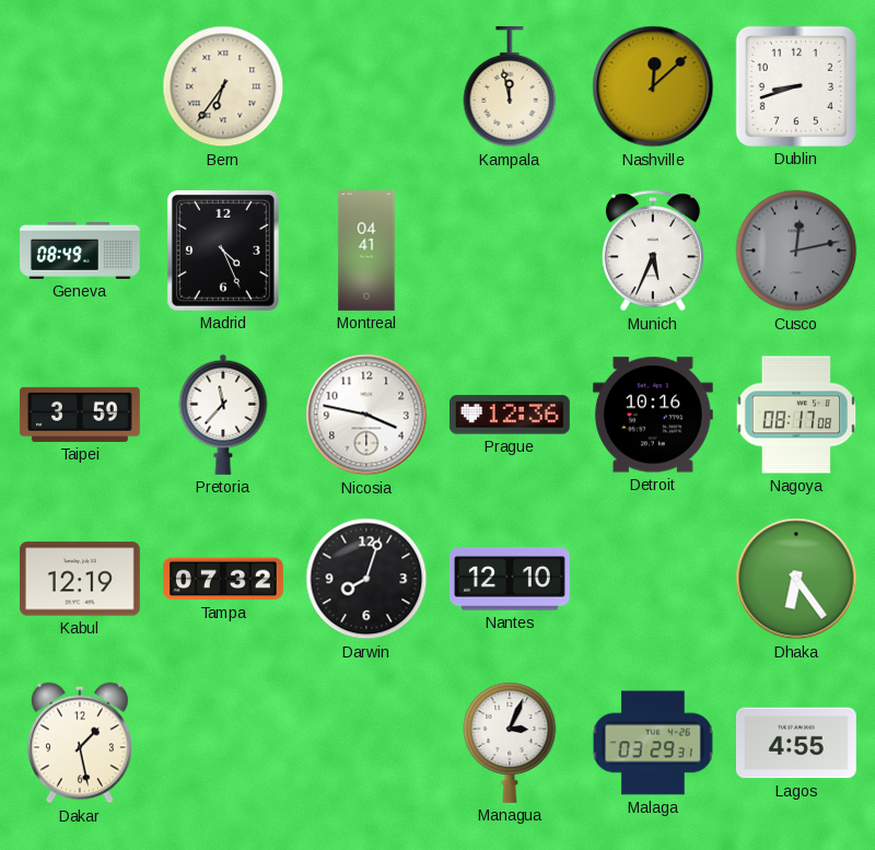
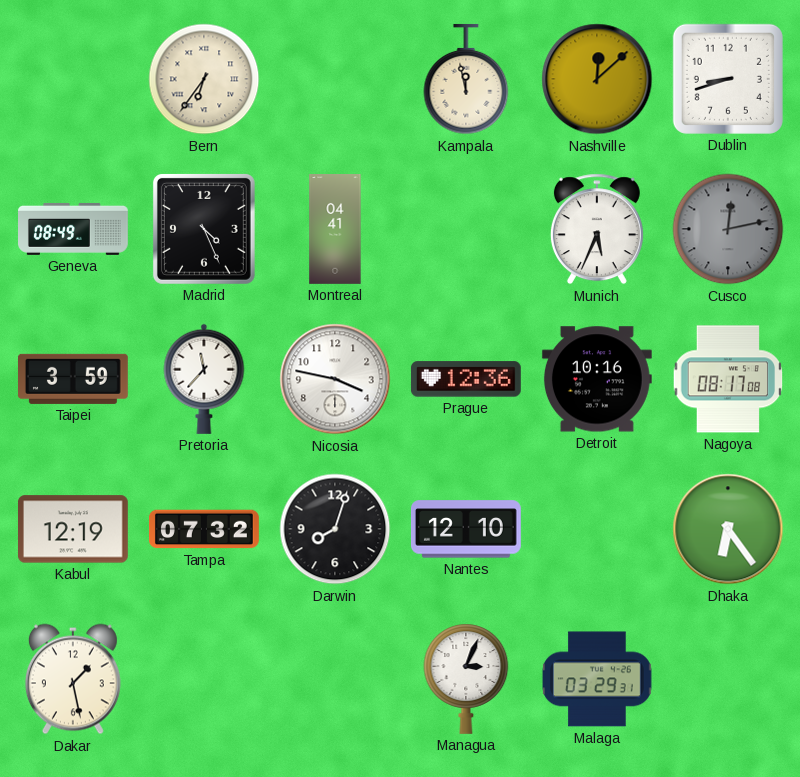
Lagos: 4:55 -> none (796, 743)
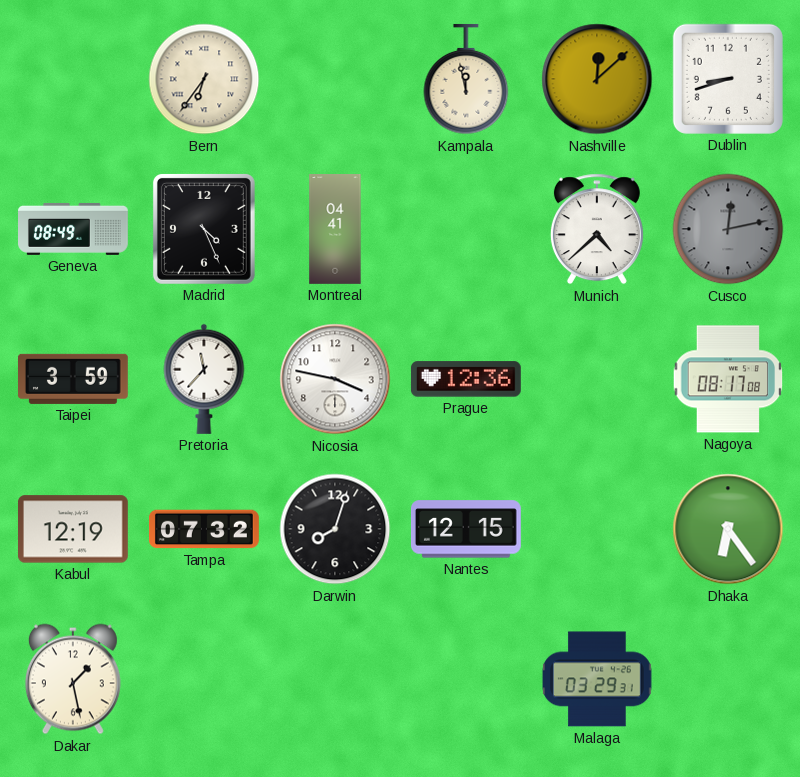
Munich: 5:34 -> 4:38 (597, 229)
Detroit: 10:16 -> none (597, 379)
Nantes: 12:10 -> 12:15 (466, 529)
Managua: 3:04 -> none (466, 679)
